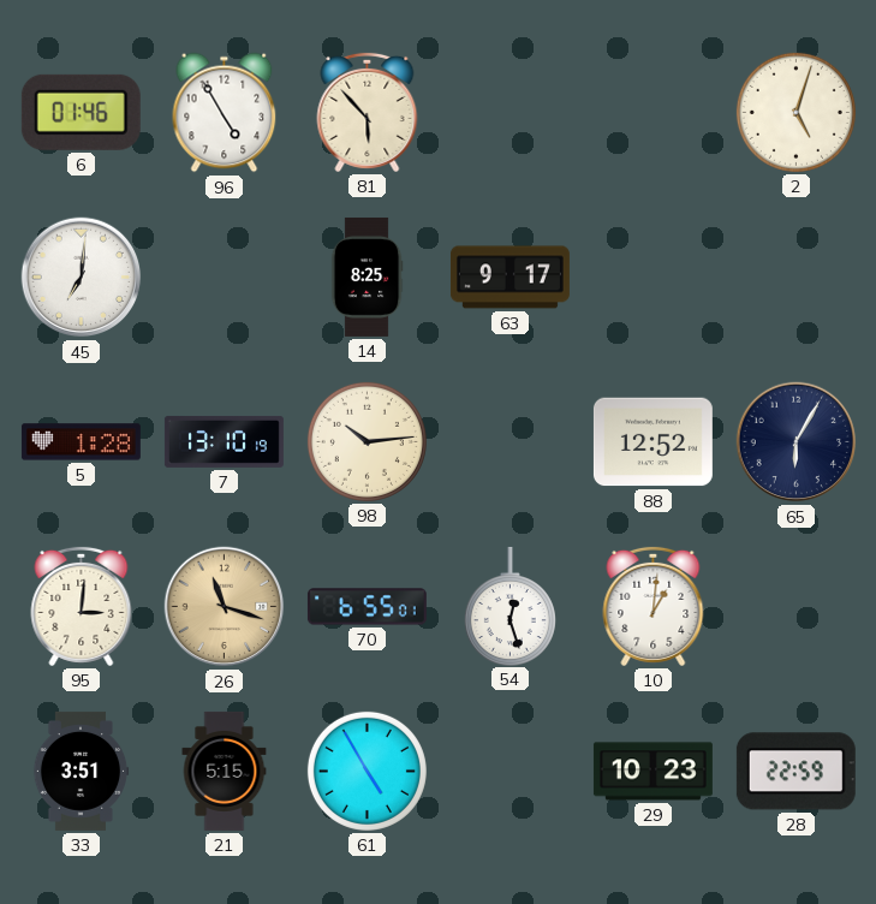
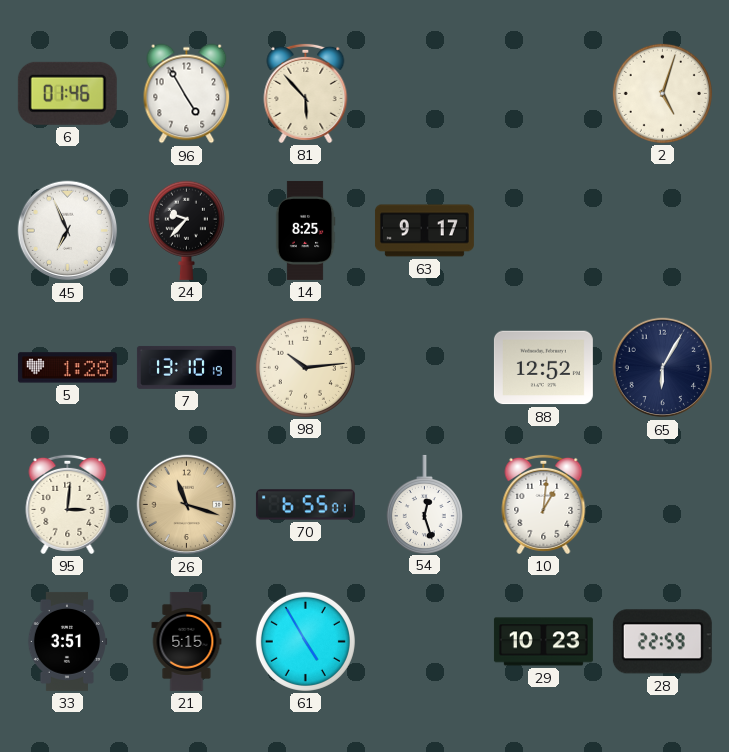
45: 7:01 -> 6:56 (68, 231)
24: none -> 9:37 (186, 230)
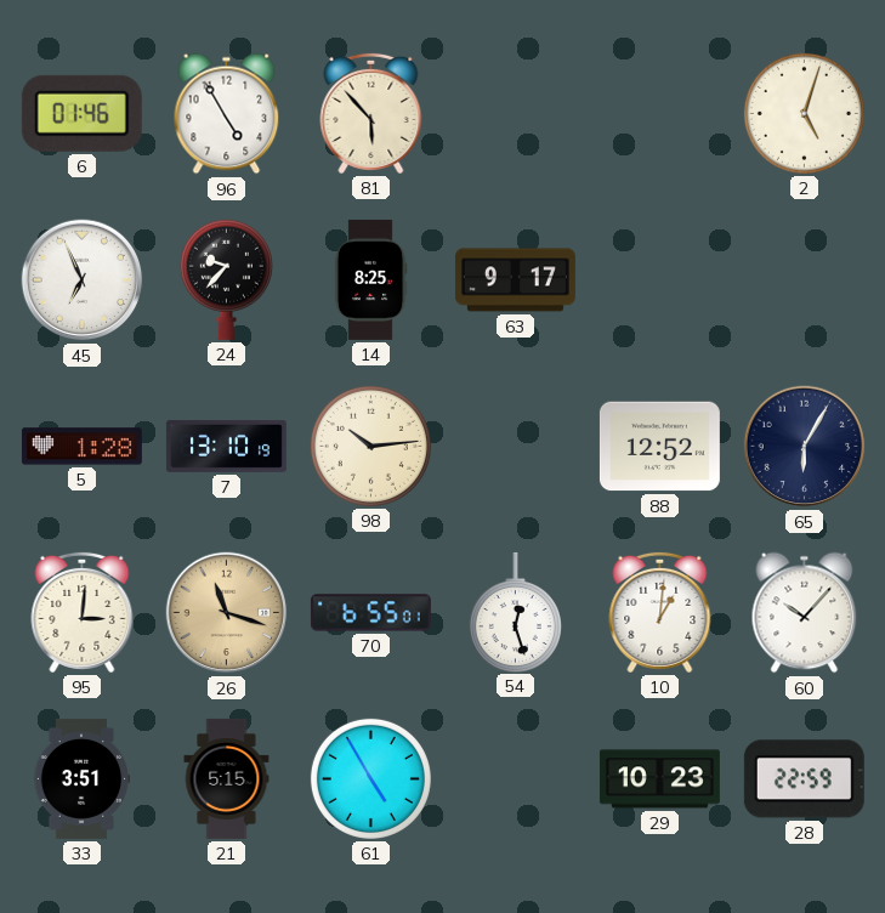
60: none -> 10:07 (805, 613)
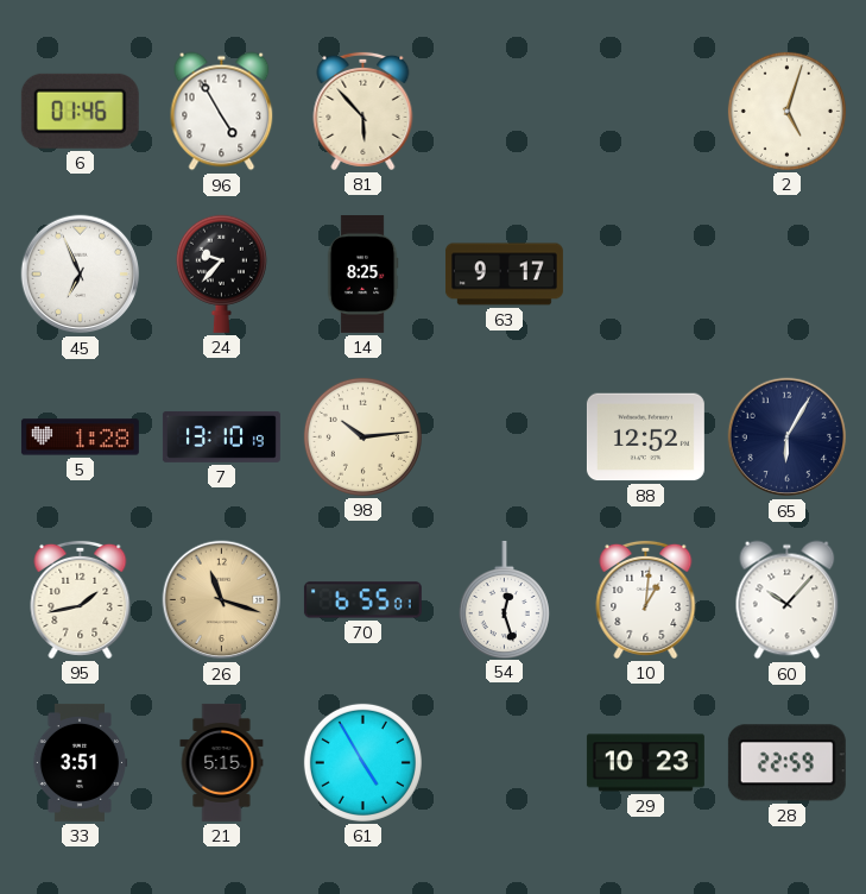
95: 3:01 -> 1:43 (81, 599)
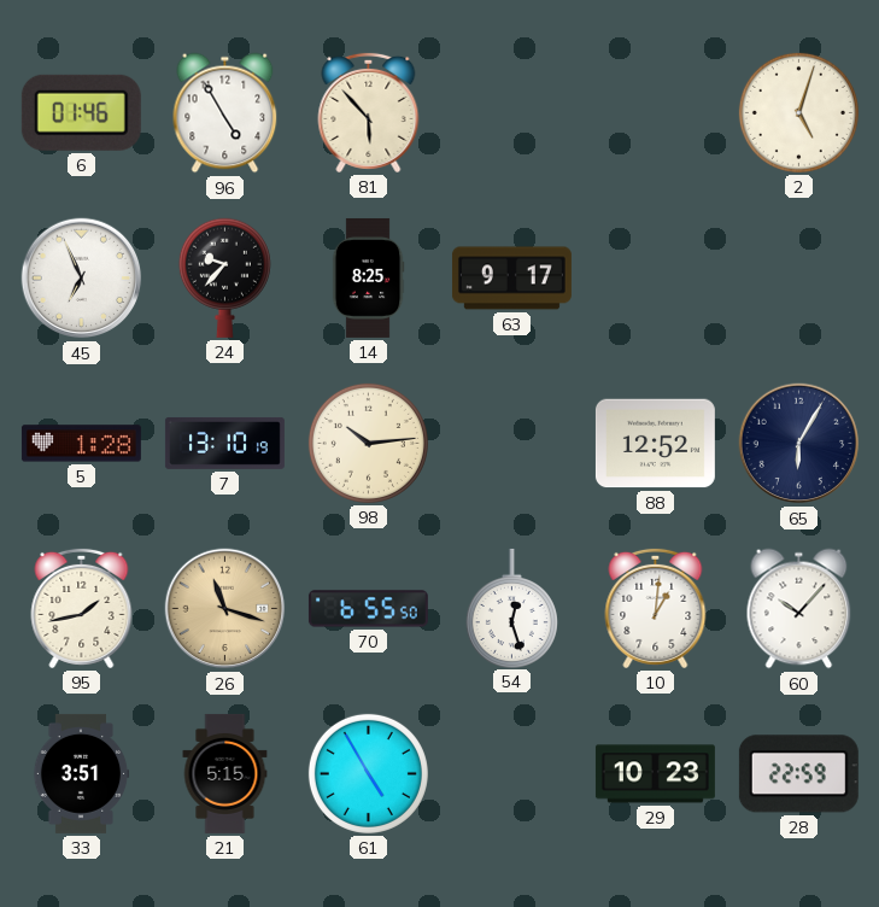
70: 6:55:01 -> 6:55:50 (368, 609)
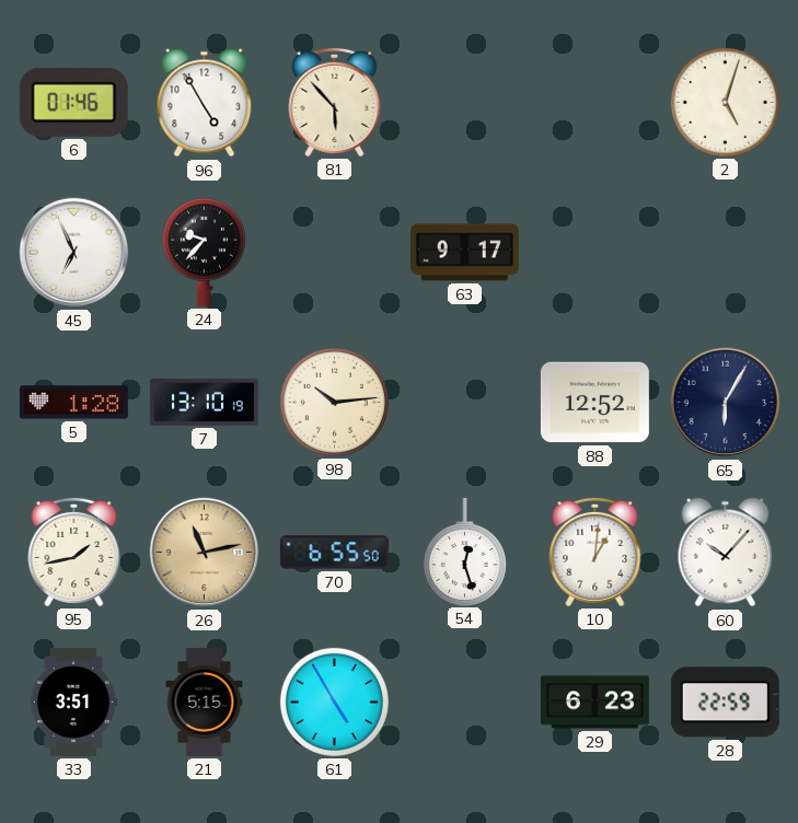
14: 8:25 -> none (368, 277)
26: 11:18 -> 11:13 (205, 553)
29: 10:23 -> 6:23 (594, 703)
